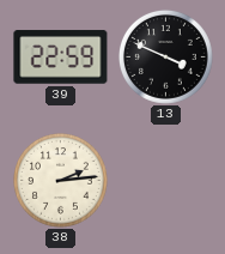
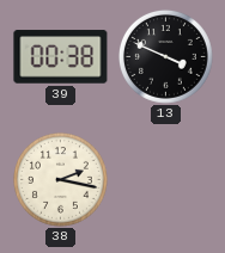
39: 22:59 -> 00:38 (61, 57)
38: 2:14 -> 2:17 (60, 179)
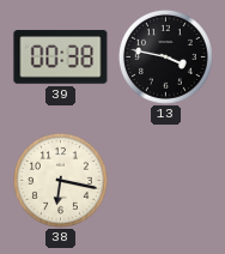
13: 3:49 -> 3:47 (165, 56)
38: 2:17 -> 6:17 (60, 180)
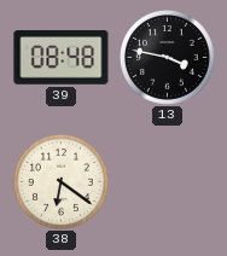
39: 00:38 -> 08:48 (62, 58)
38: 6:17 -> 6:21 (60, 181)
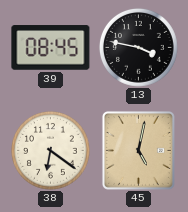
39: 08:48 -> 08:45 (51, 48)
45: none -> 5:02 (138, 150)
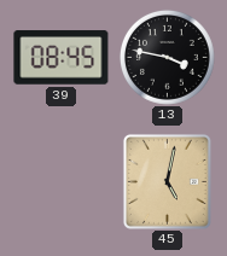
38: 6:21 -> none (50, 150)
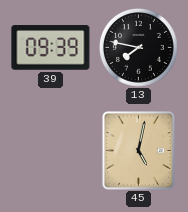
39: 08:45 -> 09:39 (51, 48)
13: 3:47 -> 7:47 (138, 47)
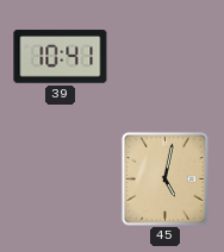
39: 09:39 -> 10:41 (61, 57)
13: 7:47 -> none (138, 47)
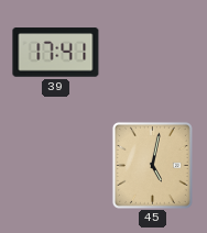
39: 10:41 -> 17:41 (56, 53)
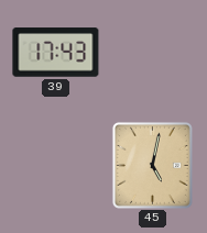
39: 17:41 -> 17:43 (56, 53)
